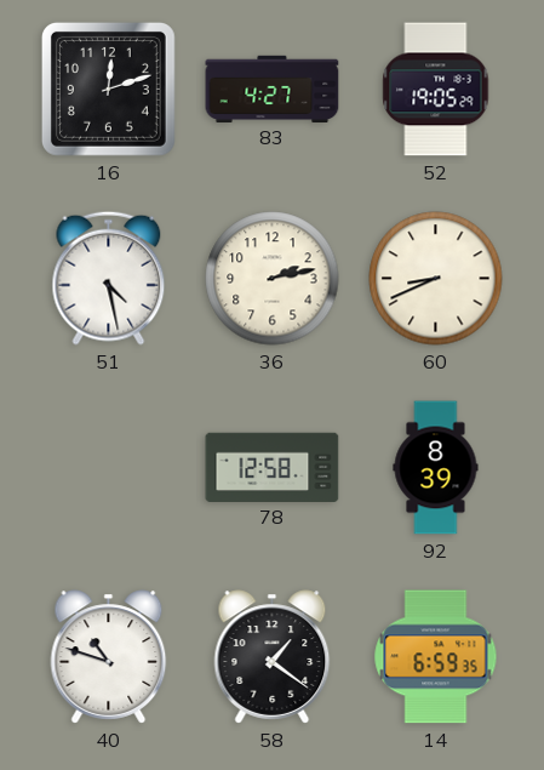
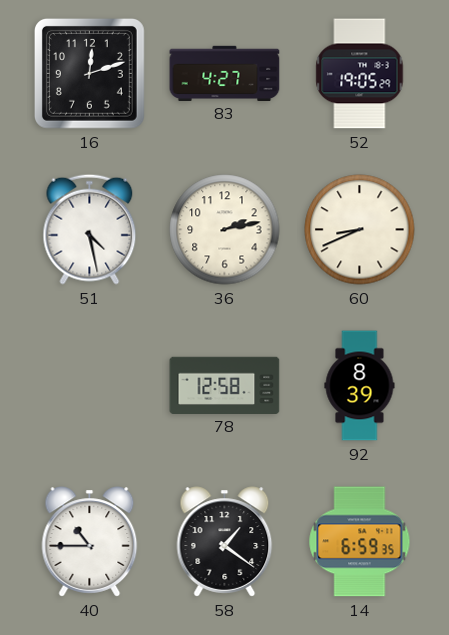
40: 10:48 -> 10:45 (90, 542)
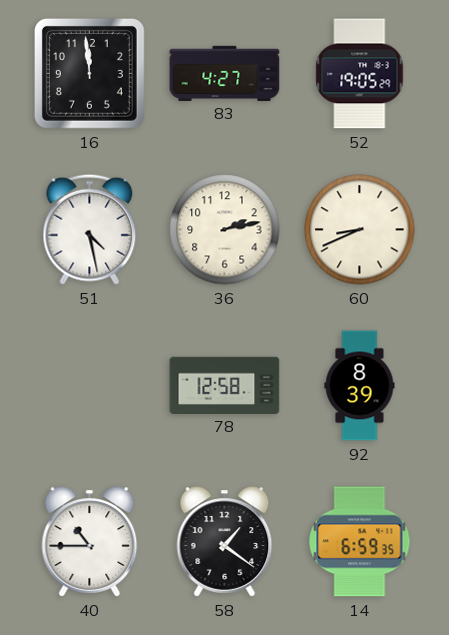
16: 12:12 -> 11:59 (89, 73)
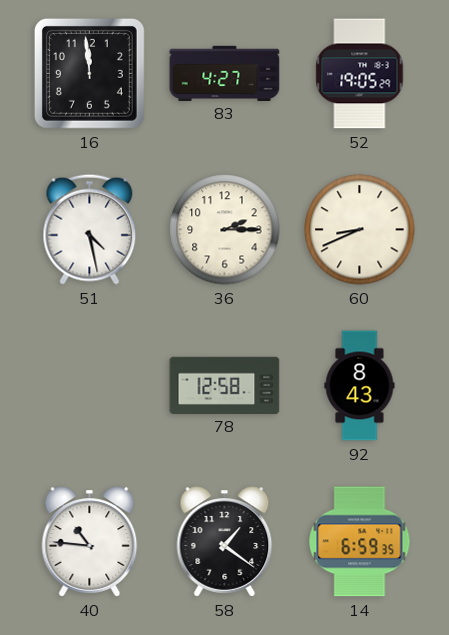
36: 2:13 -> 2:15 (225, 230)
92: 8:39 -> 8:43 (360, 386)
40: 10:45 -> 10:46 (90, 542)
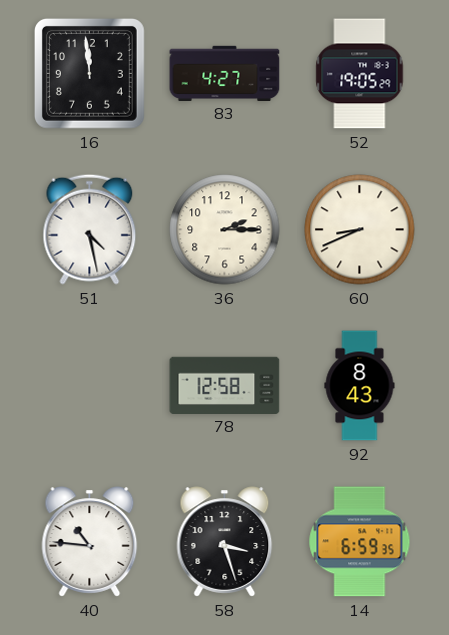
58: 1:21 -> 3:27 (225, 542)
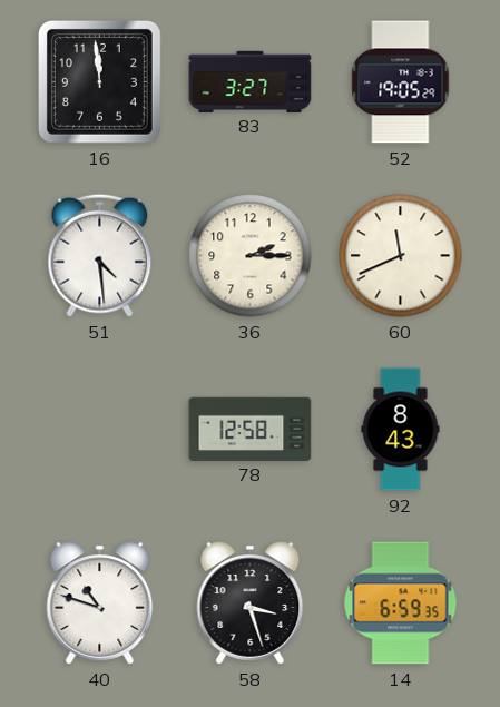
83: 4:27 -> 3:27 (251, 81)
51: 4:28 -> 4:29 (100, 255)
60: 8:41 -> 11:41 (401, 256)
40: 10:46 -> 10:48 (100, 603)
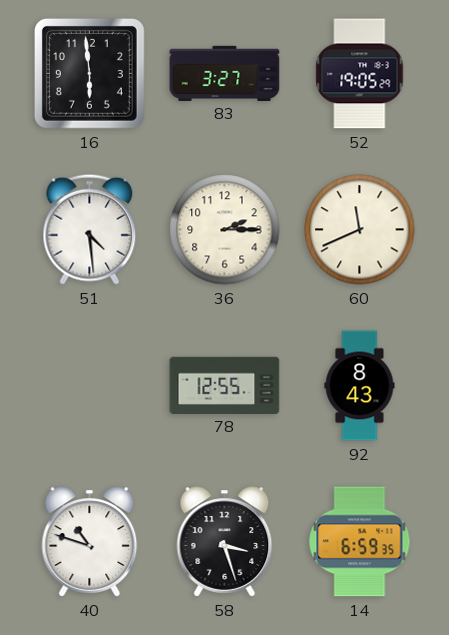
16: 11:59 -> 5:59 (89, 73)
78: 12:58 -> 12:55 (225, 385)
